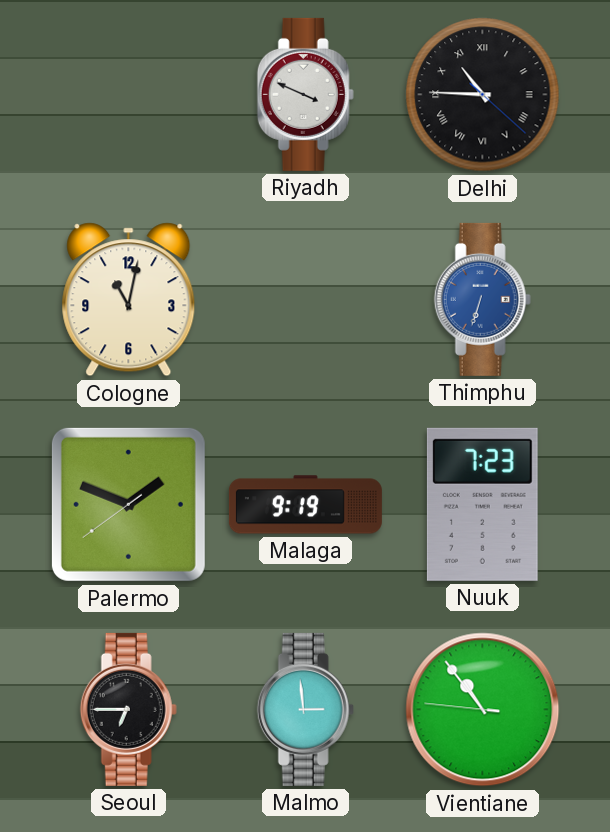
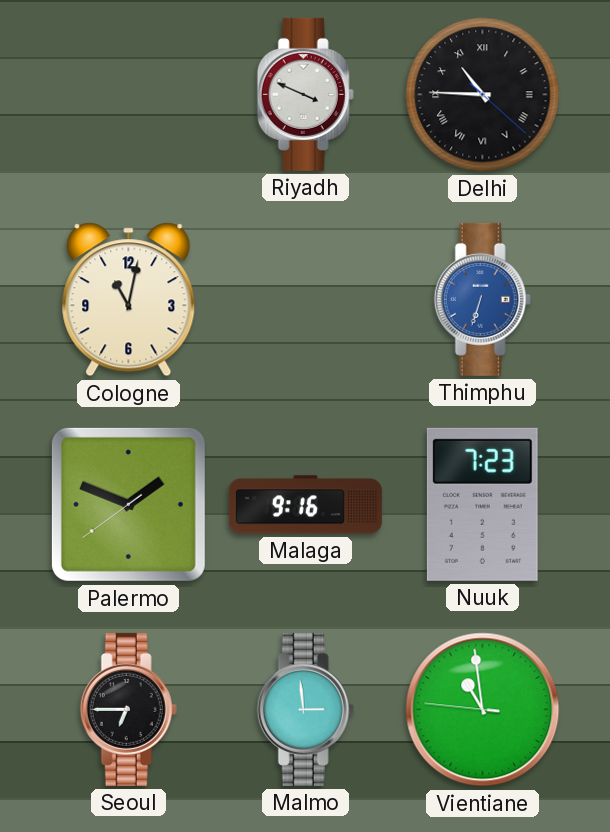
Malaga: 9:19 -> 9:16 (305, 505)
Vientiane: 10:53 -> 10:58 (483, 710)
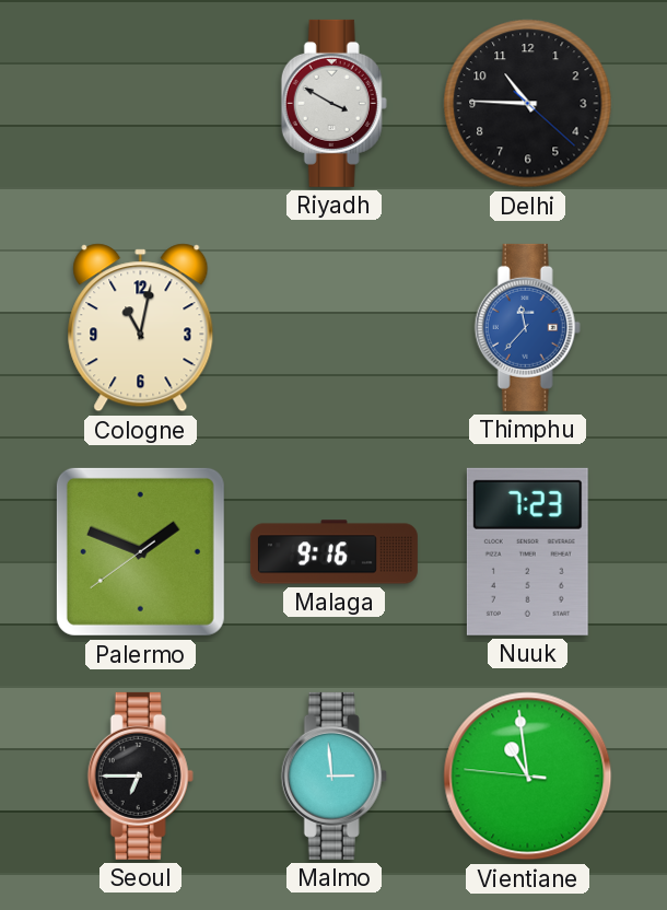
Riyadh: 3:49 -> 3:50 (333, 103)
Delhi numerals: Roman -> Arabic (528, 104)
Thimphu: 6:33 -> 11:37 (527, 327)
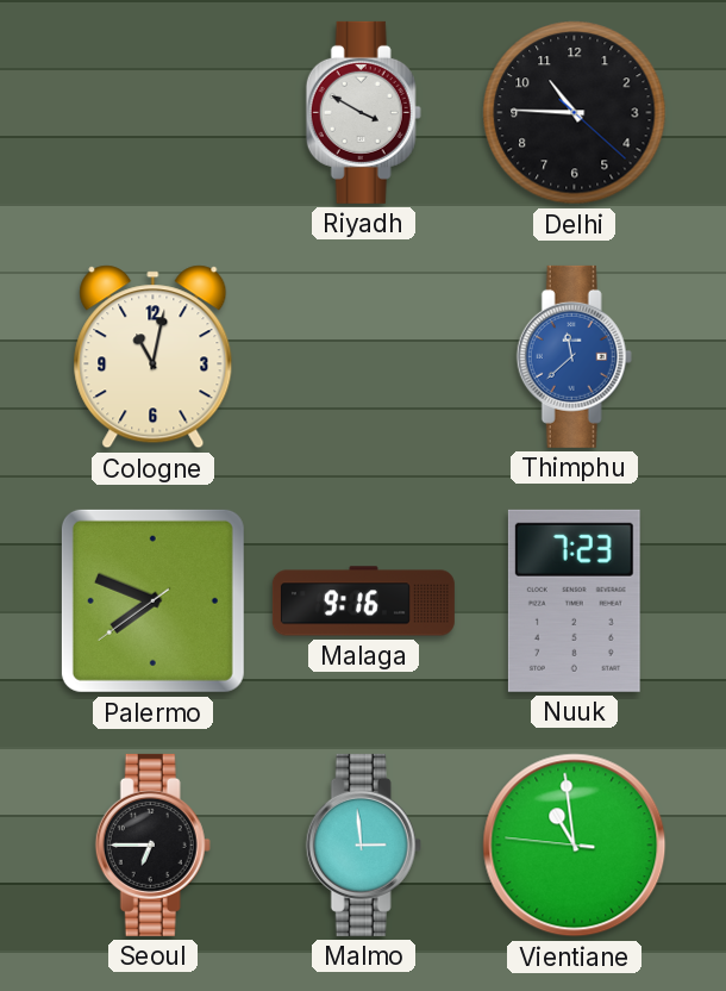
Thimphu: 11:37 -> 11:38 (574, 356)
Palermo: 1:48 -> 7:48 (152, 600)
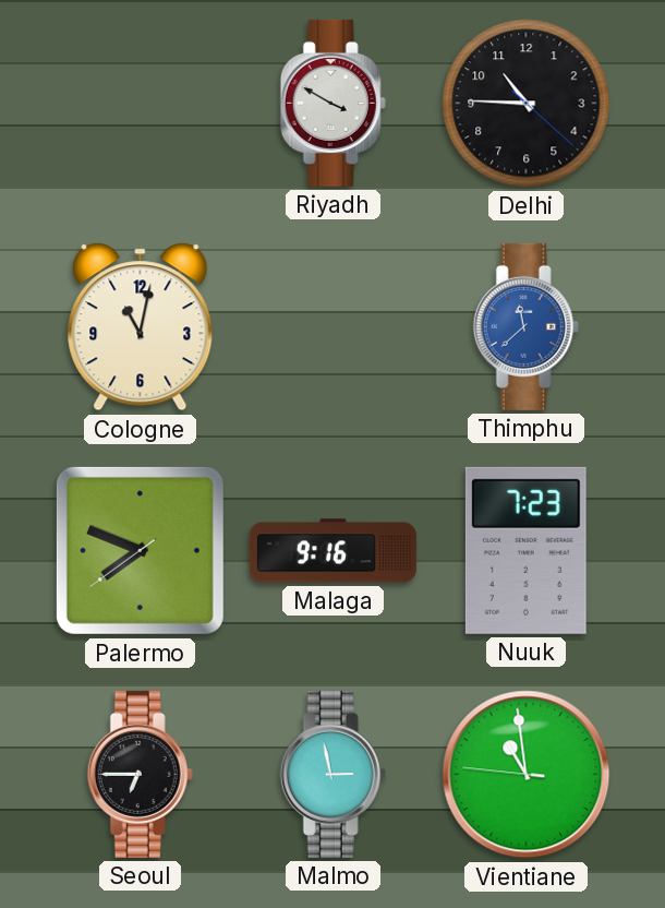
Malmo: 2:59 -> 2:58 (332, 774)
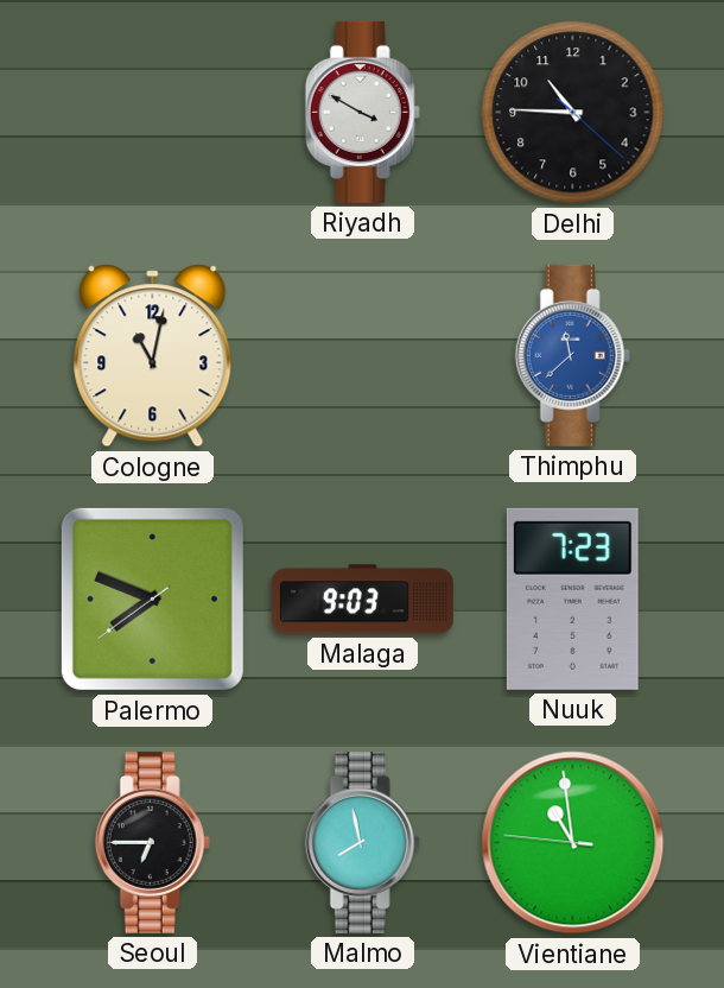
Malaga: 9:16 -> 9:03 (362, 600)
Malmo: 2:58 -> 7:58 (362, 842)
